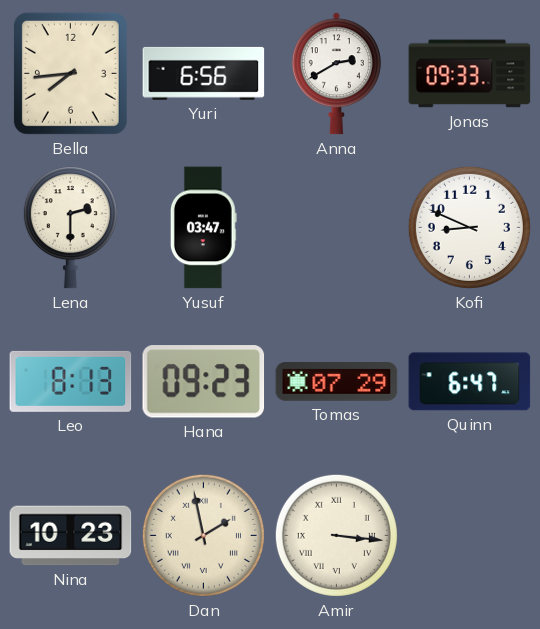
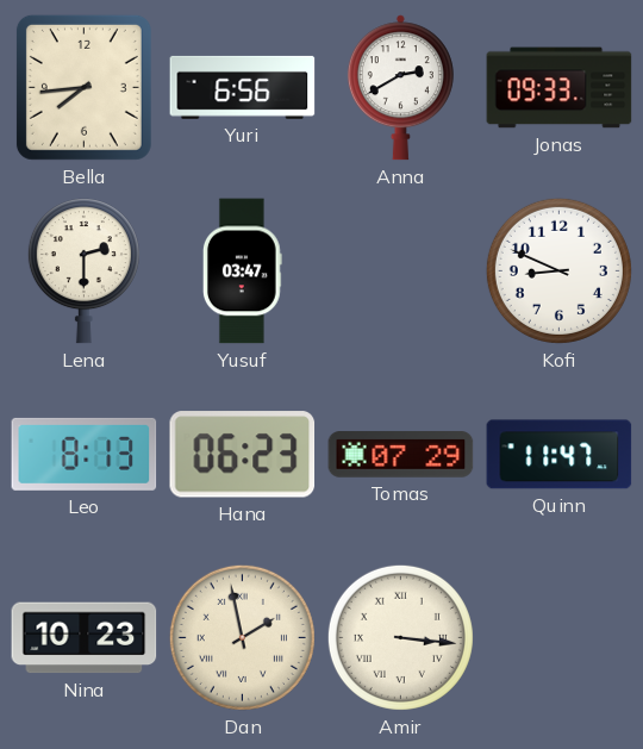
Hana: 09:23 -> 06:23 (243, 455)
Quinn: 6:47 -> 11:47 (560, 455)
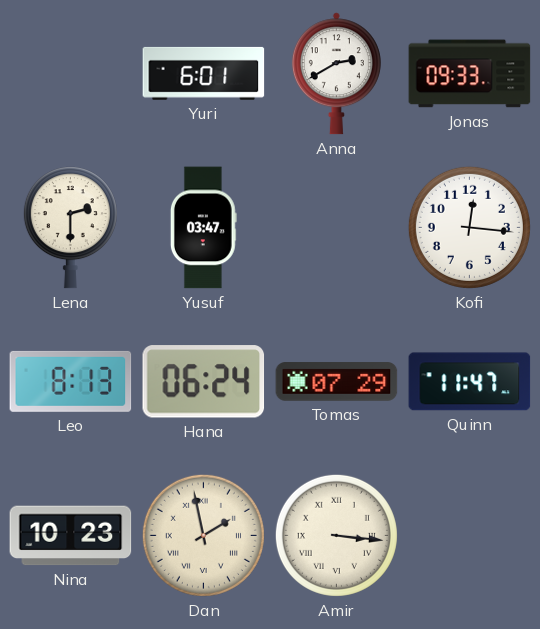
Bella: 7:44 -> none (83, 87)
Yuri: 6:56 -> 6:01 (204, 73)
Kofi: 8:49 -> 12:16 (469, 227)
Hana: 06:23 -> 06:24 (204, 382)
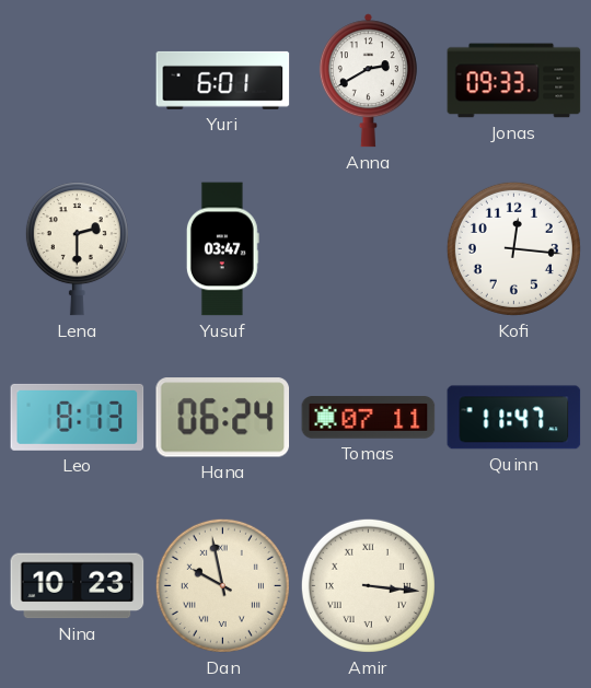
Tomas: 07:29 -> 07:11 (369, 418)
Dan: 1:58 -> 9:58 (222, 585)
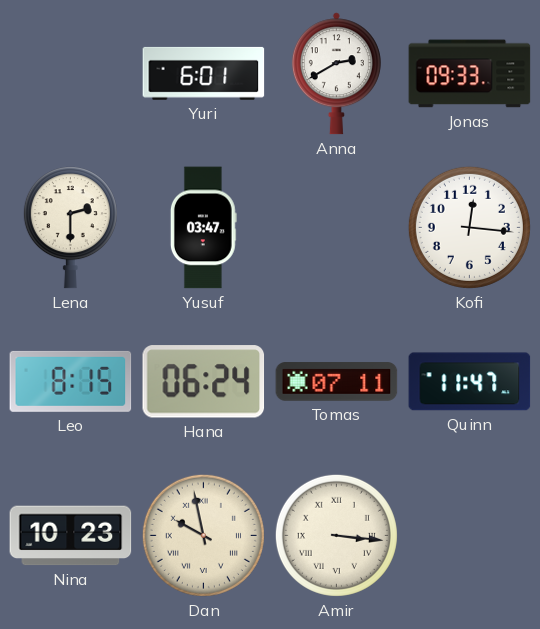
Leo: 8:13 -> 8:15 (71, 381)
